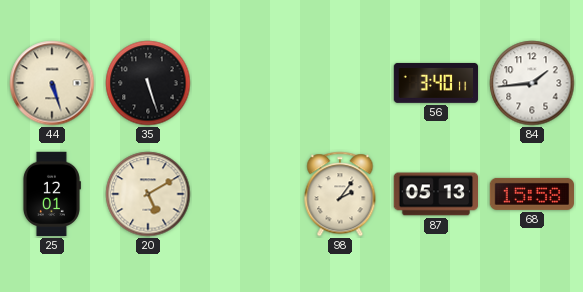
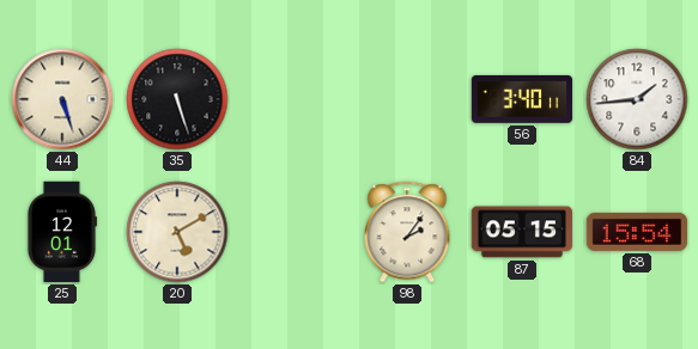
87: 05:13 -> 05:15 (521, 232)
68: 15:58 -> 15:54 (637, 232)
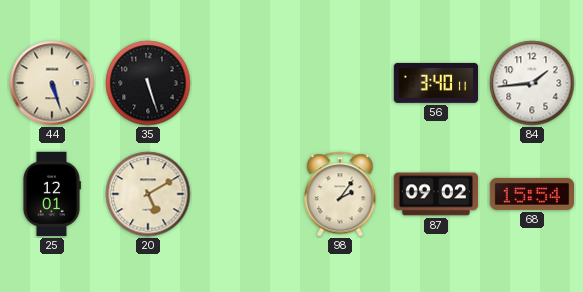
87: 05:15 -> 09:02 (435, 194)
